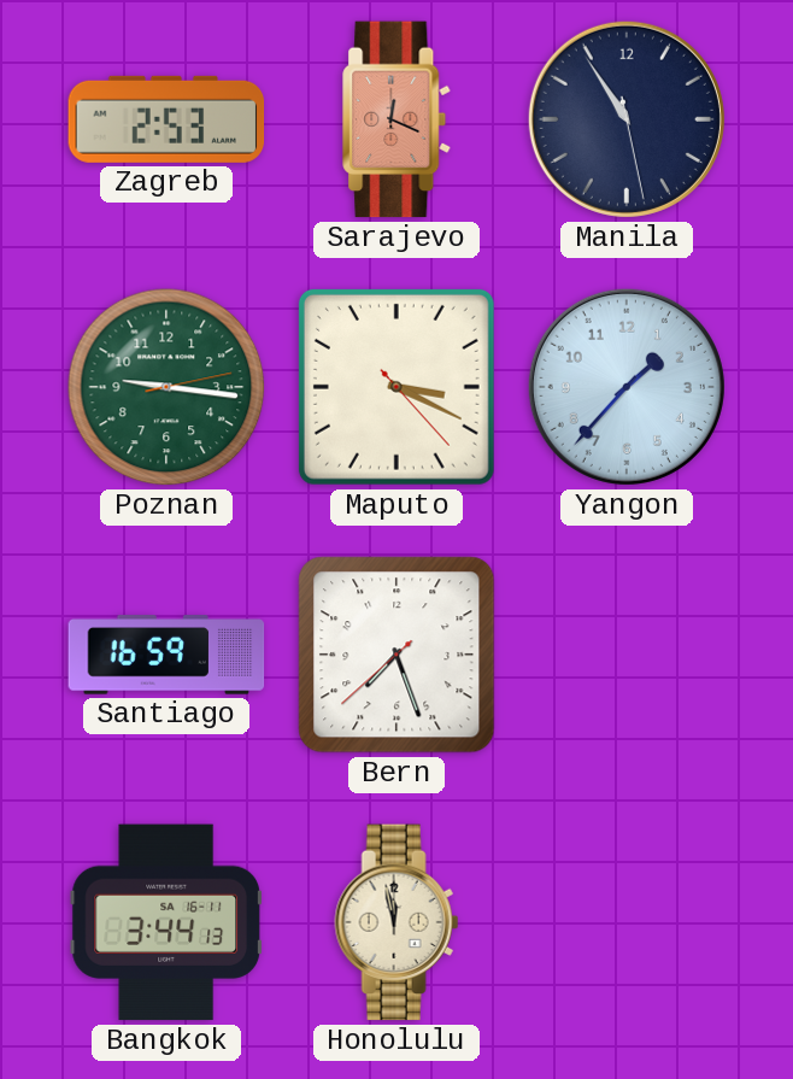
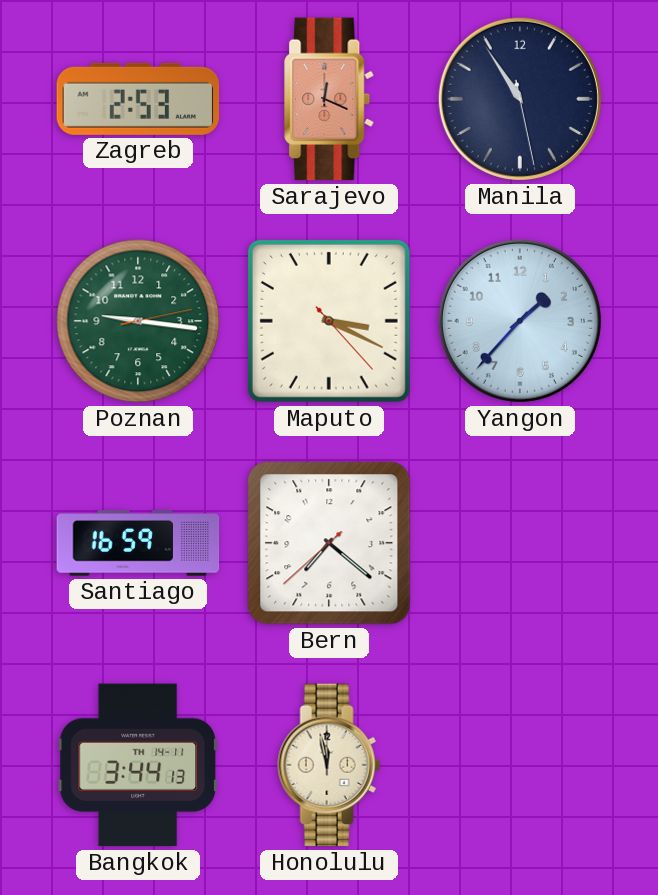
Bern: 7:26 -> 7:21 (329, 543)
Bangkok date: SA 16-11 -> TH 14-11 (138, 765)
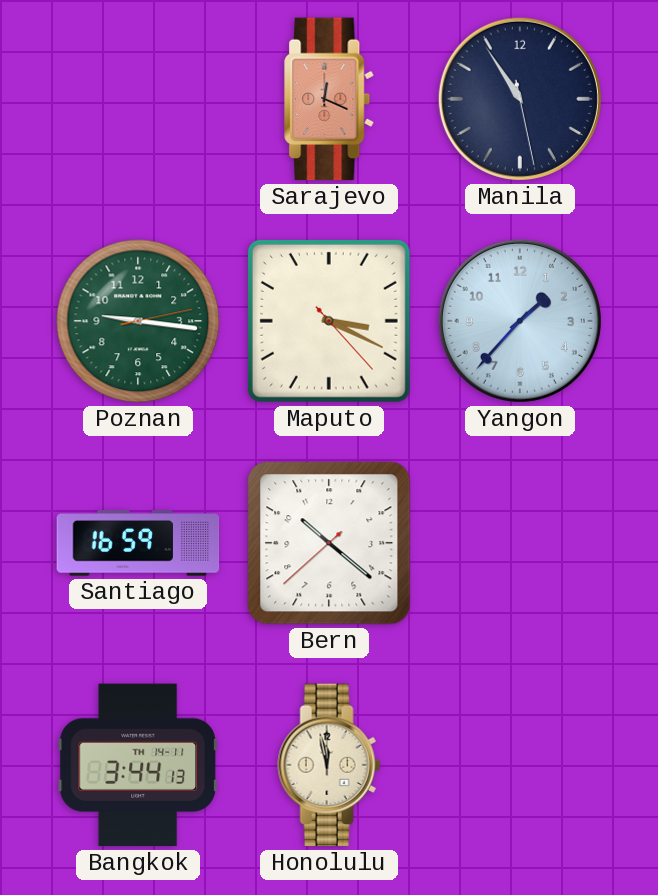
Zagreb: 2:53 -> none (138, 99)
Bern: 7:21 -> 10:21 (329, 543)
